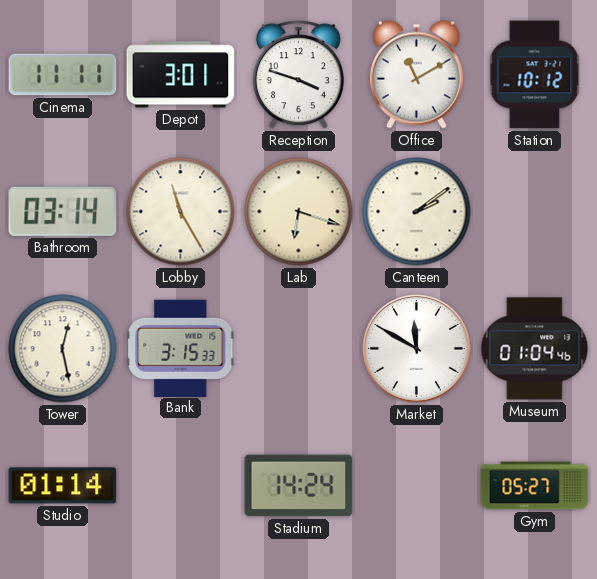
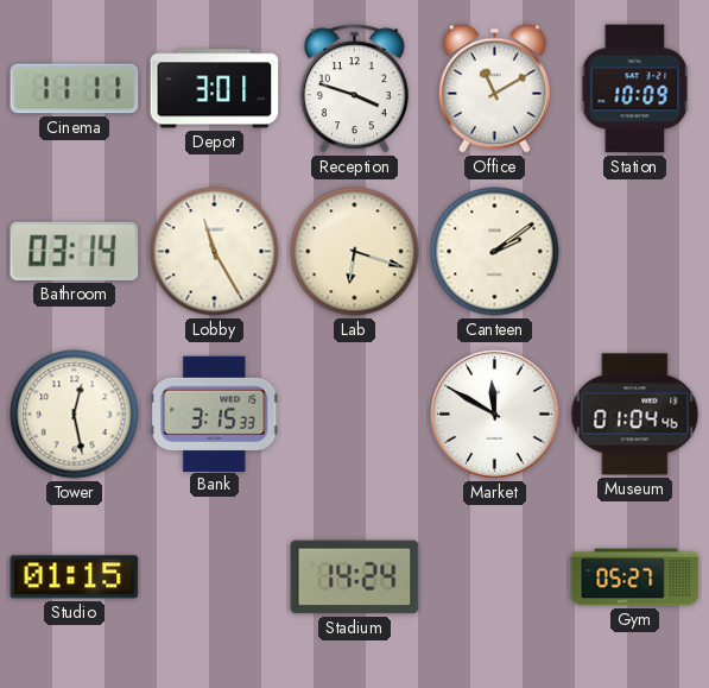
Station: 10:12 -> 10:09 (635, 89)
Studio: 01:14 -> 01:15 (75, 577)
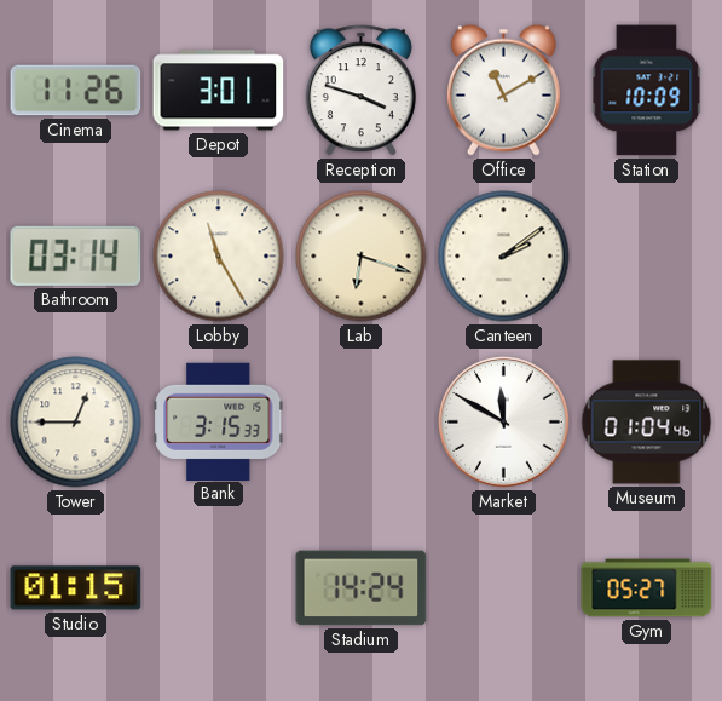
Cinema: 11:11 -> 11:26 (76, 91)
Tower: 12:28 -> 12:45 (76, 423)
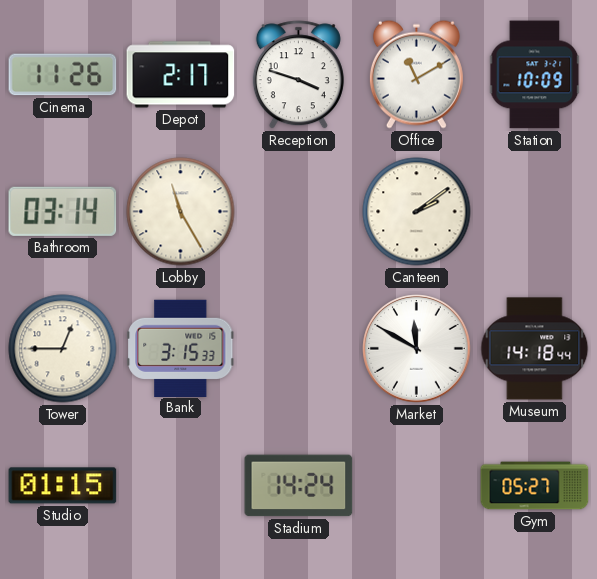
Depot: 3:01 -> 2:17 (181, 75)
Lab: 6:18 -> none (362, 257)
Museum: 01:04 -> 14:18 (535, 349)
